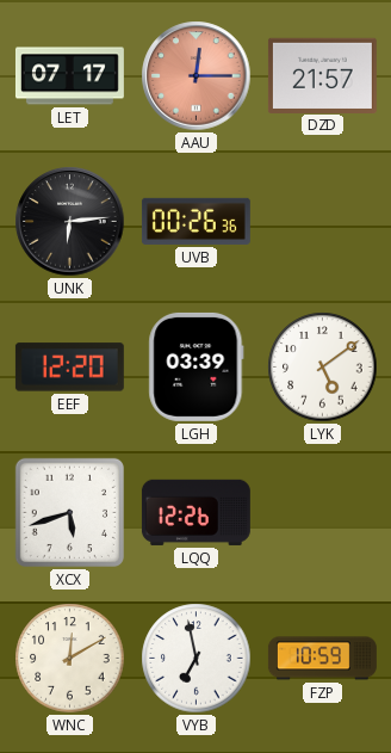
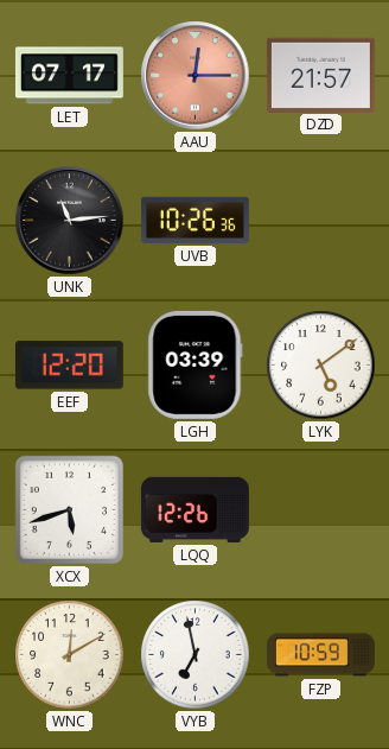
UNK: 6:14 -> 11:14 (70, 221)
UVB: 00:26 -> 10:26 (194, 220)
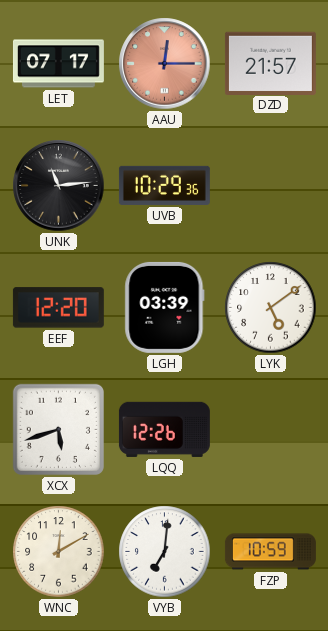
UVB: 10:26 -> 10:29 (164, 185)
VYB: 6:58 -> 7:01 (165, 552)
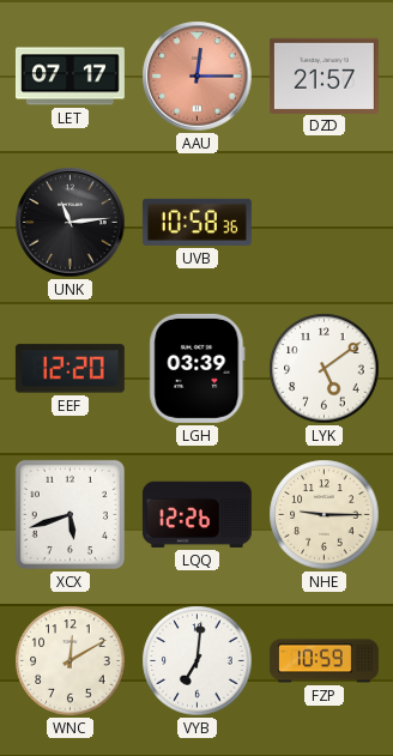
UVB: 10:29 -> 10:58 (196, 222)
NHE: none -> 9:15 (325, 515)
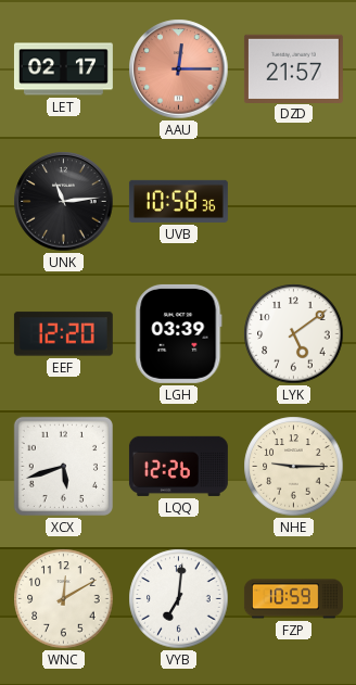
LET: 07:17 -> 02:17 (63, 69)
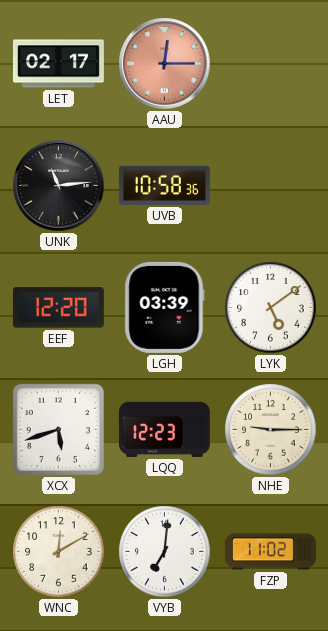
DZD: 21:57 -> none (293, 68)
LQQ: 12:26 -> 12:23 (164, 429)
FZP: 10:59 -> 11:02 (270, 552)
